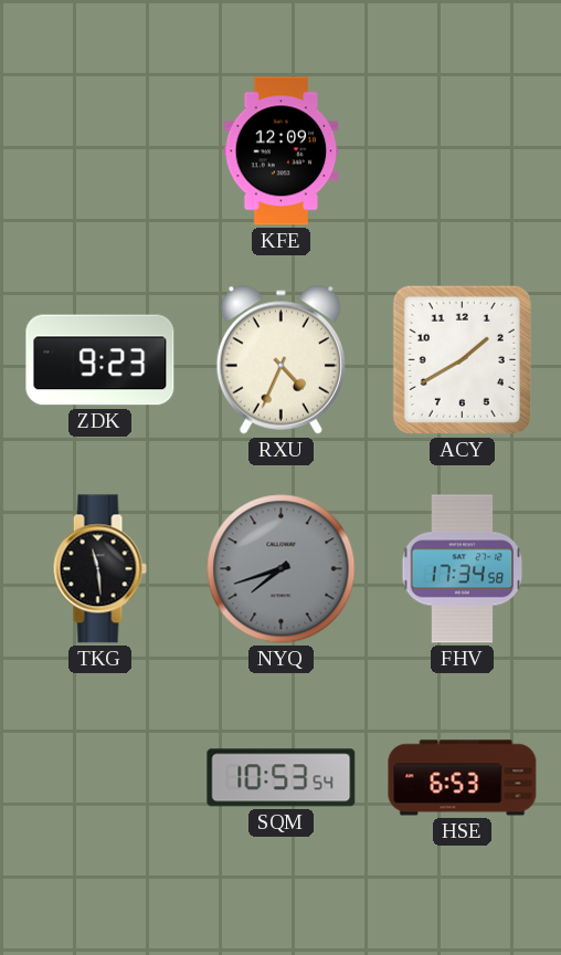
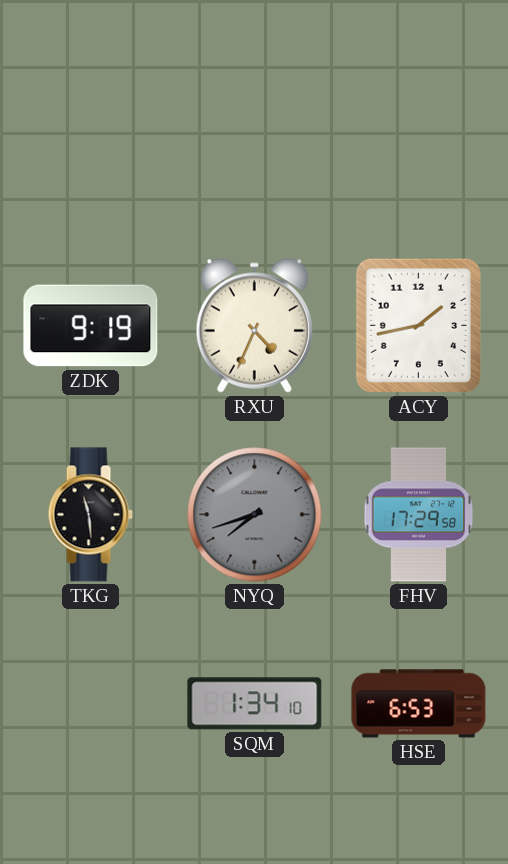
KFE: 12:09 -> none (282, 151)
ZDK: 9:23 -> 9:19 (91, 326)
ACY: 1:40 -> 1:43 (418, 325)
FHV: 17:34 -> 17:29 (419, 515)
SQM: 10:53 -> 1:34 (255, 704)
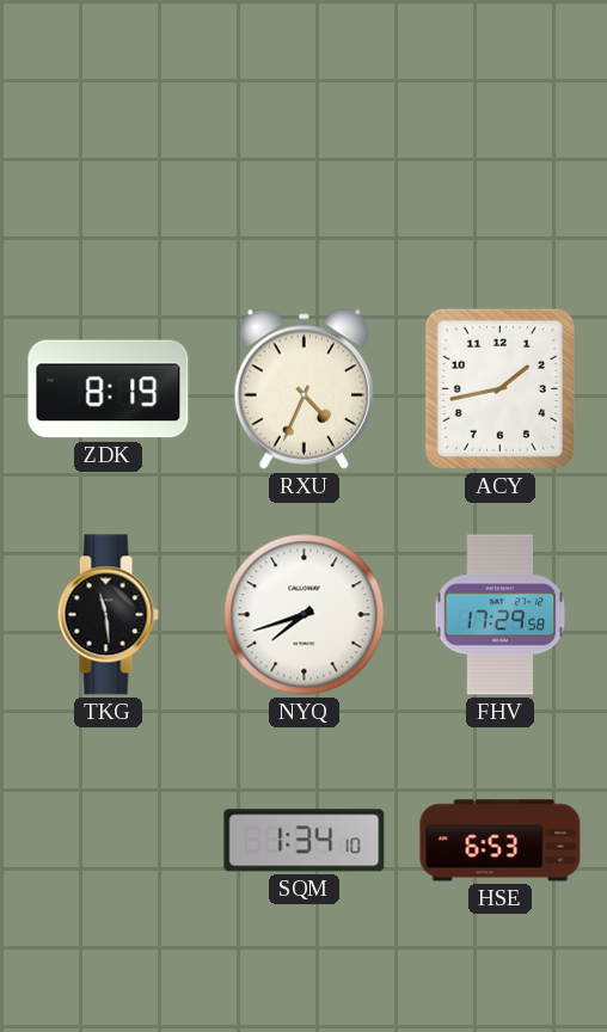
ZDK: 9:19 -> 8:19 (109, 389)
NYQ dial: grey -> white (305, 615)
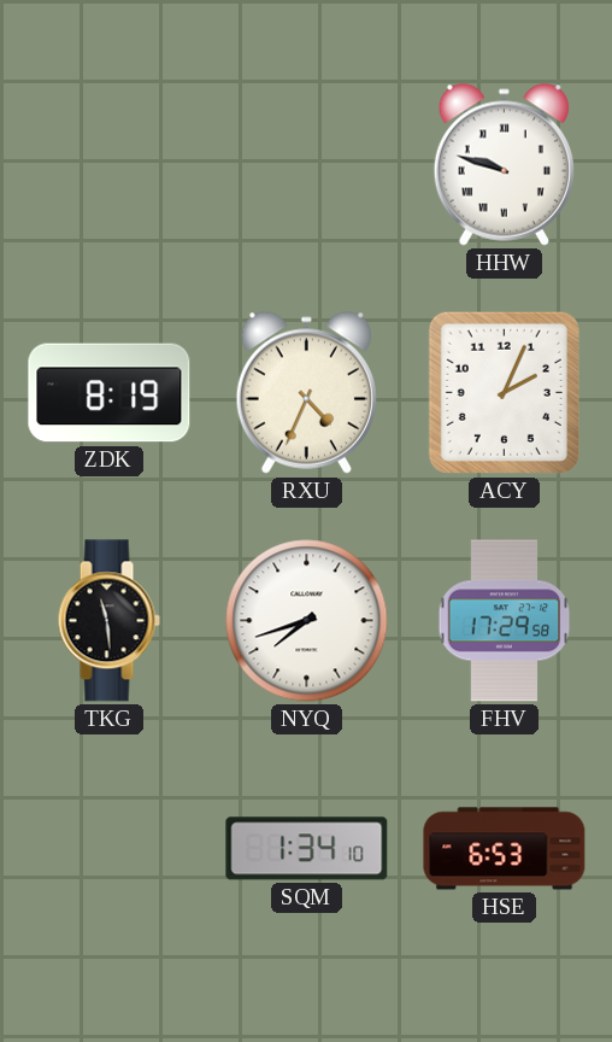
HHW: none -> 9:48 (504, 164)
ACY: 1:43 -> 2:04 (504, 392)
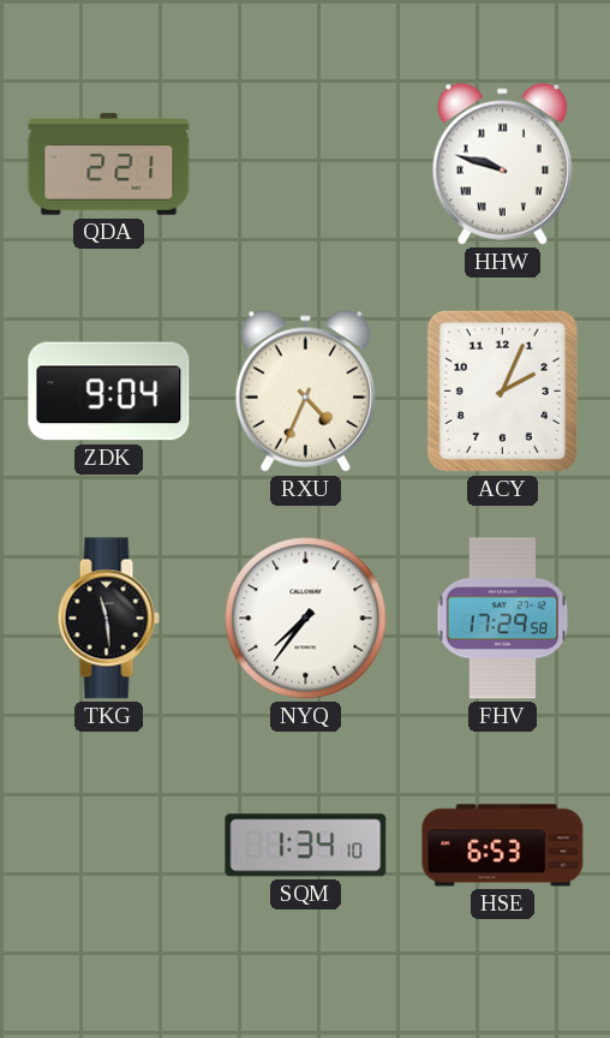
QDA: none -> 2:21 (109, 165)
ZDK: 8:19 -> 9:04 (109, 392)
NYQ: 7:42 -> 7:36 (306, 619)
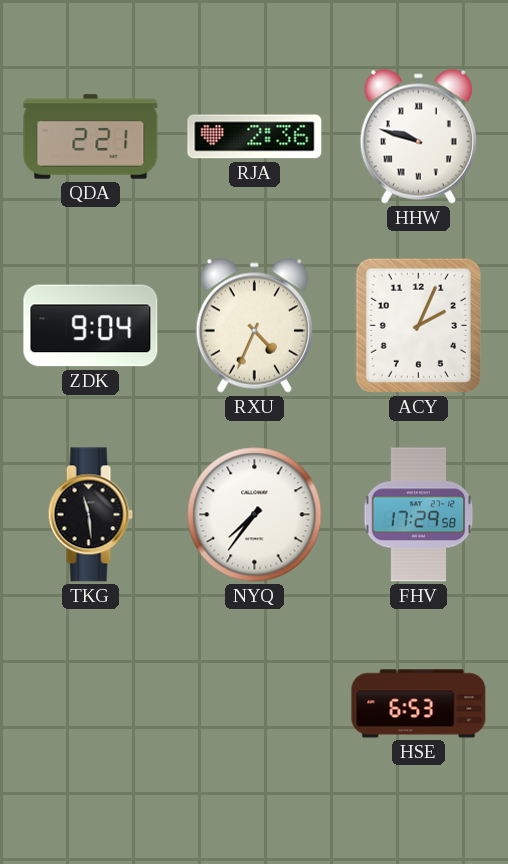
RJA: none -> 2:36 (255, 137)
SQM: 1:34 -> none (306, 846)
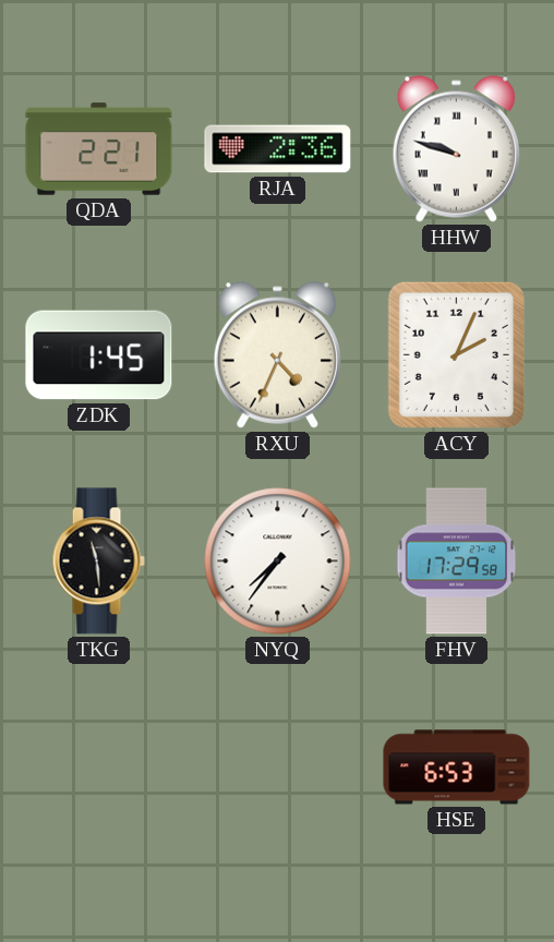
ZDK: 9:04 -> 1:45 (99, 355)
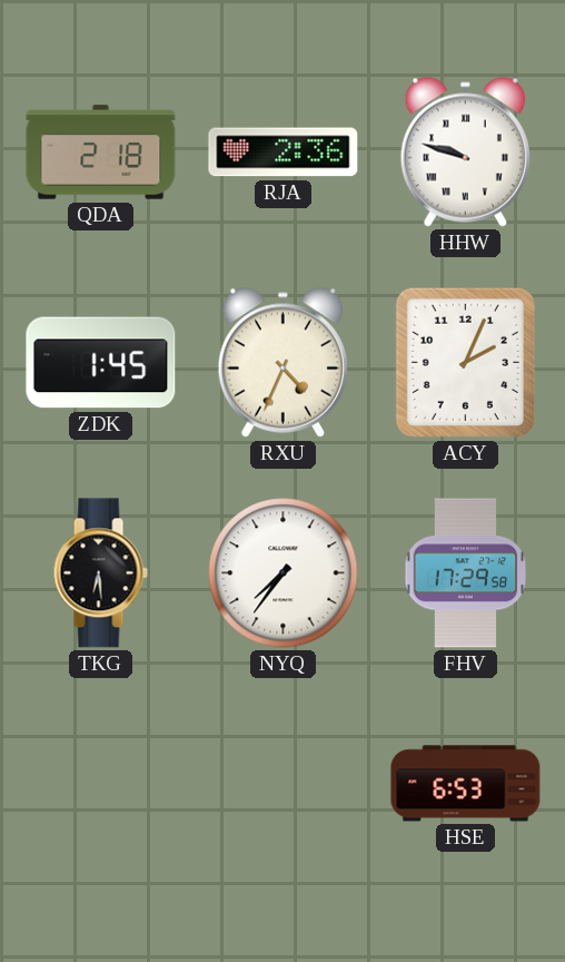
QDA: 2:21 -> 2:18 (101, 153)
TKG: 11:29 -> 6:29 (100, 573)
